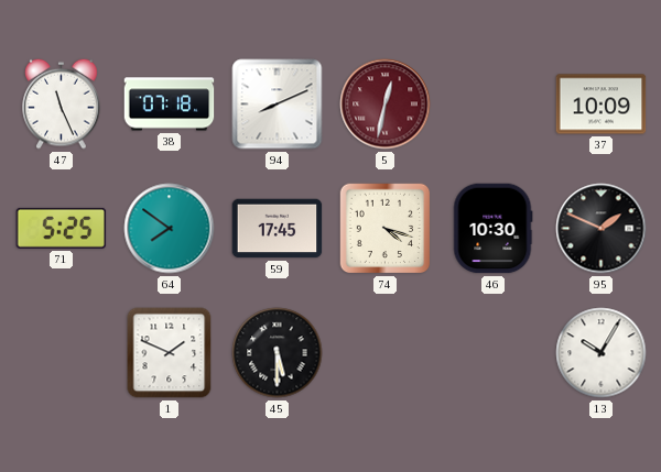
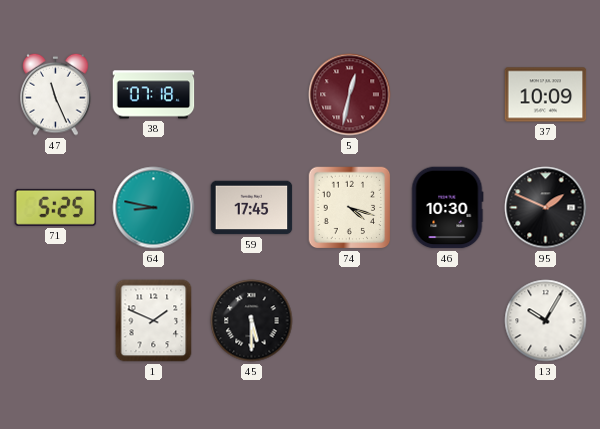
94: 8:11 -> none (278, 105)
64: 7:51 -> 8:47 (154, 208)
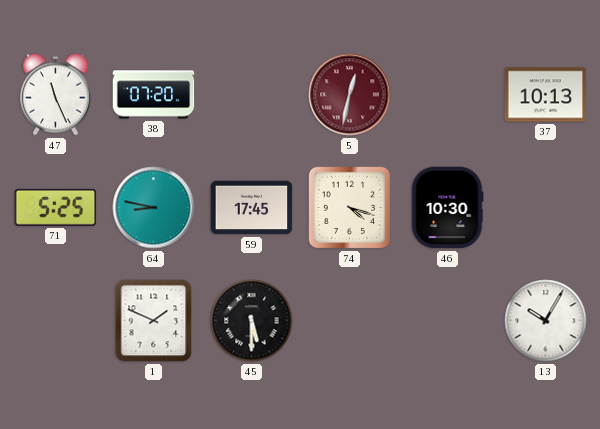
38: 07:18 -> 07:20 (154, 95)
37: 10:09 -> 10:13 (546, 95)
95: 1:49 -> none (546, 208)
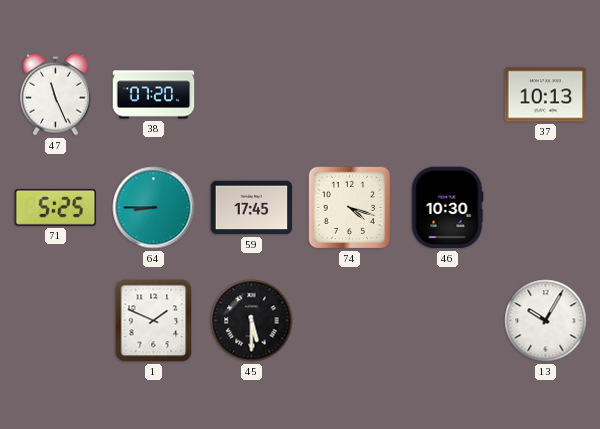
5: 12:32 -> none (350, 95)
64: 8:47 -> 8:45 (154, 208)
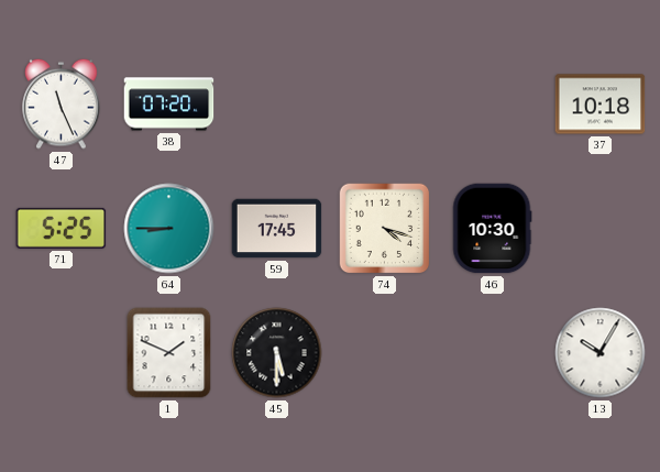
37: 10:13 -> 10:18 (601, 105)
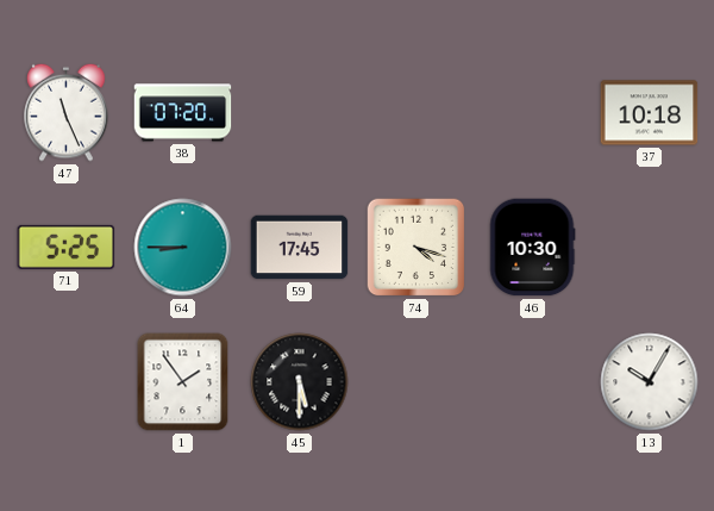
1: 1:49 -> 1:54 (183, 382)
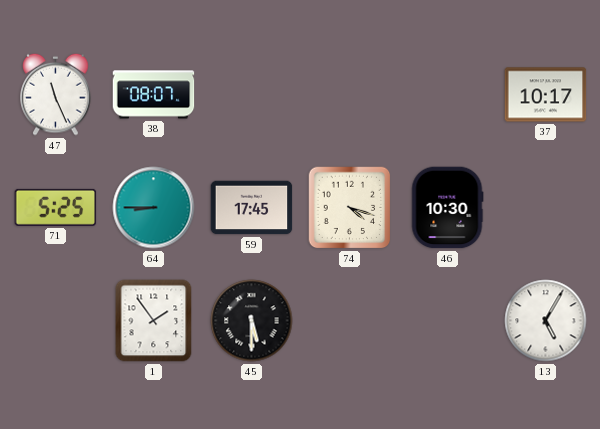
38: 07:20 -> 08:07 (154, 95)
37: 10:18 -> 10:17 (546, 95)
13: 10:05 -> 5:05 (546, 321)
